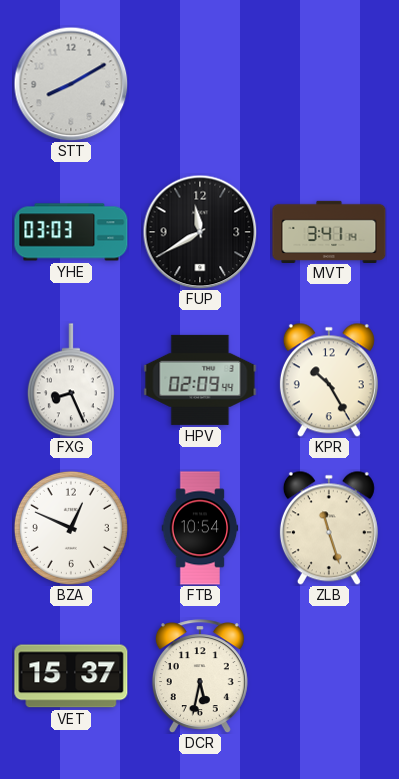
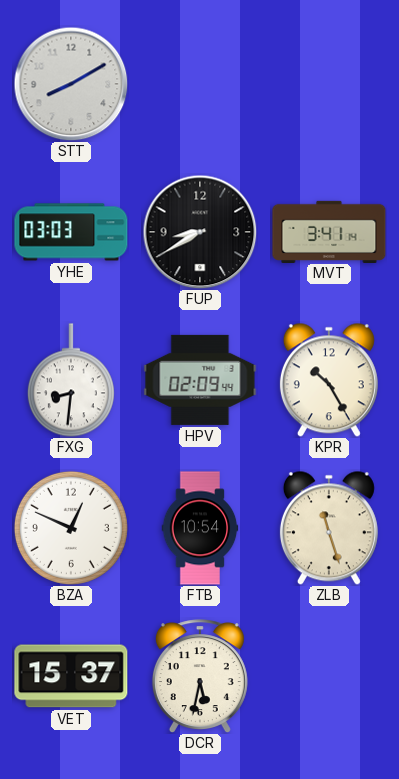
FUP: 11:40 -> 8:40 (200, 232)
FXG: 8:26 -> 8:31 (71, 380)
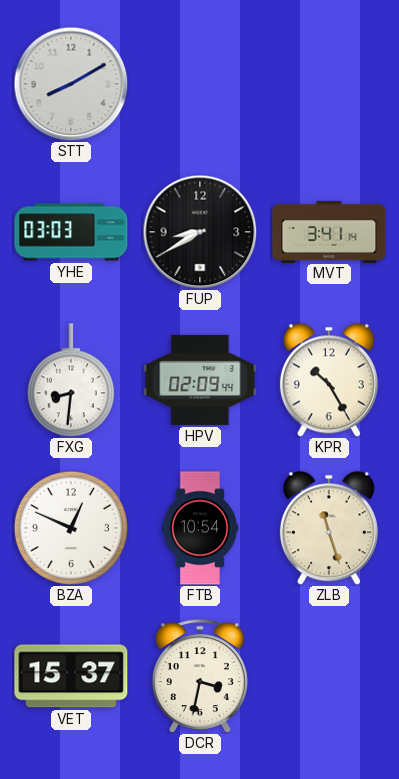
DCR: 5:32 -> 3:32 (200, 676)
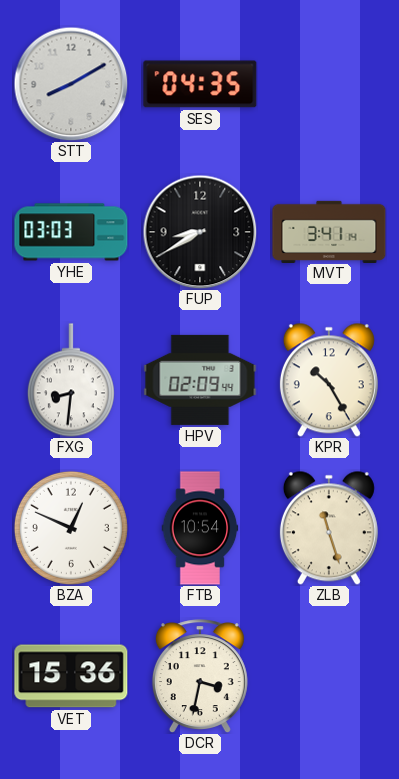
SES: none -> 04:35 (200, 84)
VET: 15:37 -> 15:36 (71, 676)
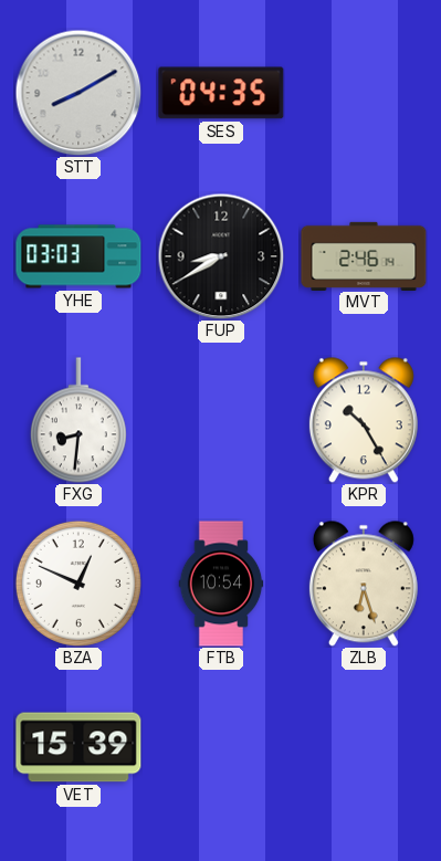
MVT: 3:41 -> 2:46 (364, 255)
HPV: 02:09 -> none (200, 380)
ZLB: 11:27 -> 6:27 (364, 584)
VET: 15:36 -> 15:39 (78, 747)
DCR: 3:32 -> none (200, 676)
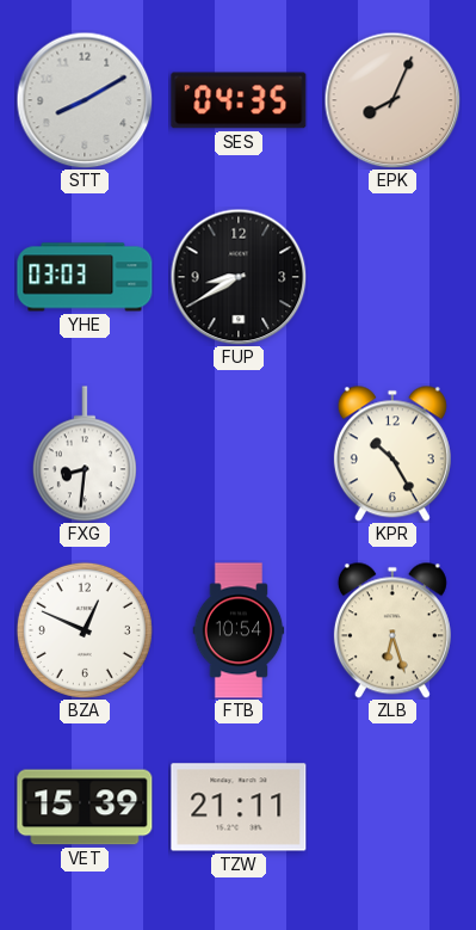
EPK: none -> 8:04 (392, 100)
MVT: 2:46 -> none (364, 255)
TZW: none -> 21:11 (239, 807)
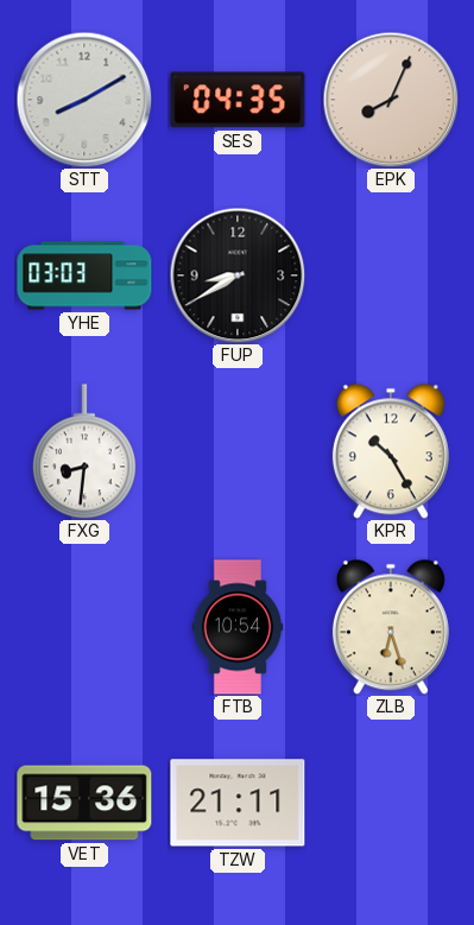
BZA: 12:49 -> none (85, 630)
VET: 15:39 -> 15:36 (84, 803)
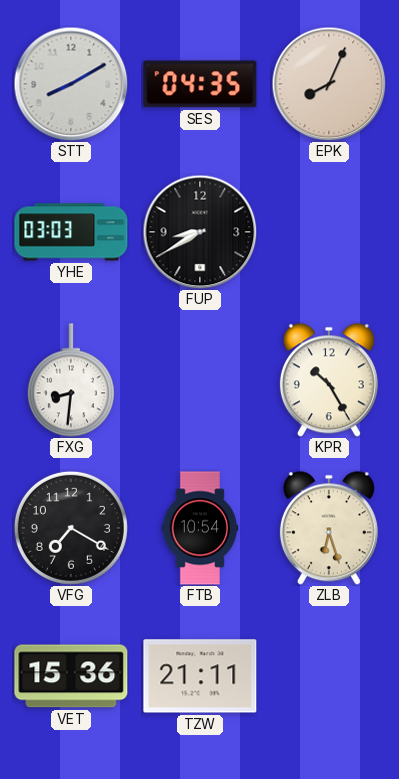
VFG: none -> 7:20 (71, 528)
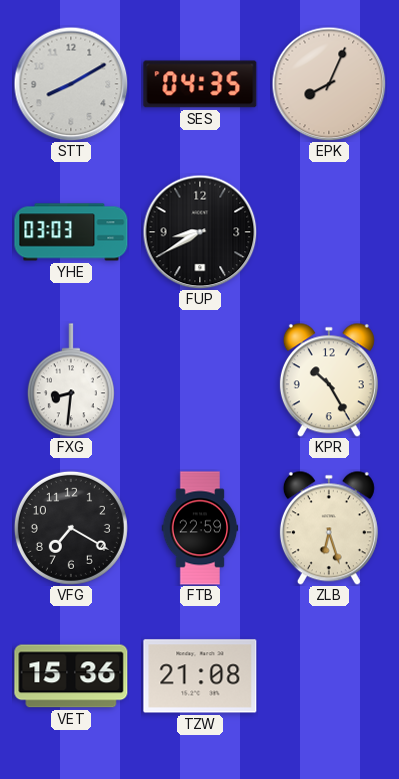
FTB: 10:54 -> 22:59 (200, 528)
TZW: 21:11 -> 21:08 (200, 676)
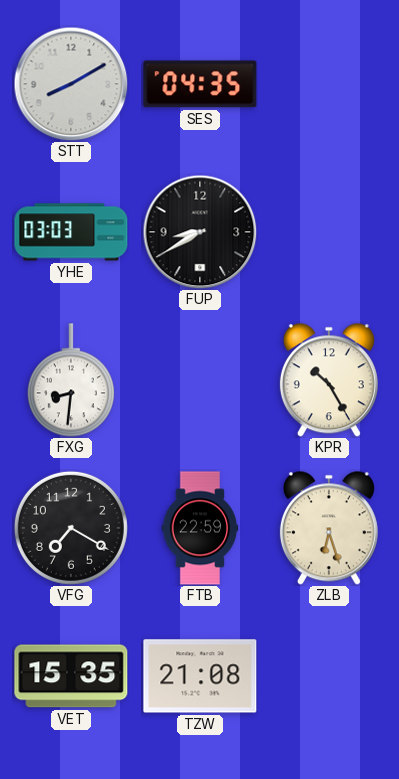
EPK: 8:04 -> none (329, 84)
VET: 15:36 -> 15:35 (71, 676)
